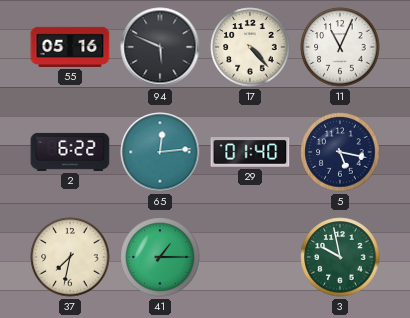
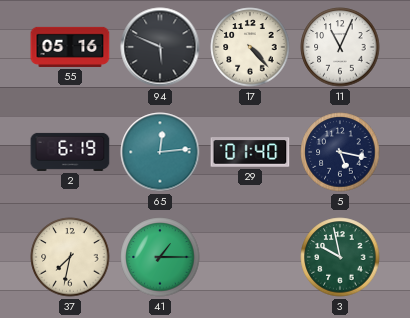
2: 6:22 -> 6:19 (70, 152)
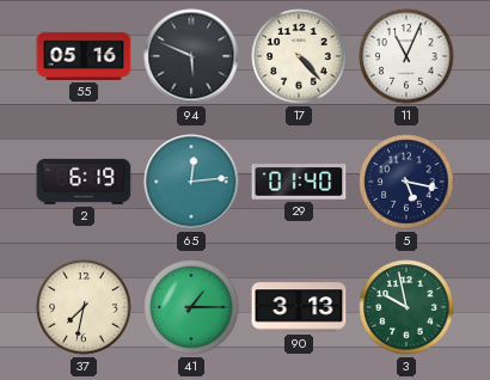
90: none -> 3:13 (299, 307)
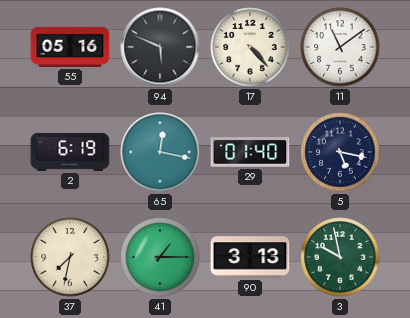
11: 11:04 -> 11:09 (340, 47)
65: 12:14 -> 12:17 (160, 152)
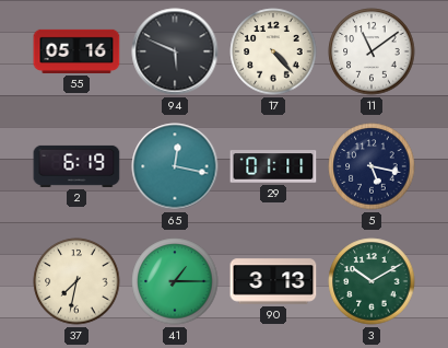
29: 01:40 -> 01:11 (273, 166)
3: 9:58 -> 10:10 (372, 281)
